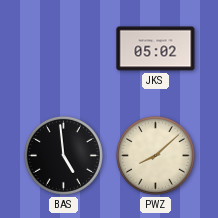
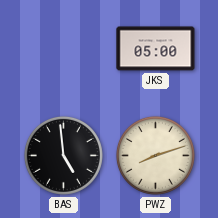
JKS: 05:02 -> 05:00 (156, 49)
PWZ: 8:08 -> 8:12 (155, 155)
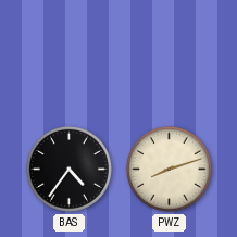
JKS: 05:00 -> none (156, 49)
BAS: 4:59 -> 4:36 (68, 169)
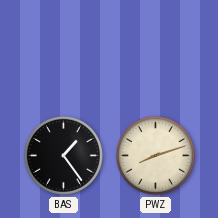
BAS: 4:36 -> 1:24 (63, 155)
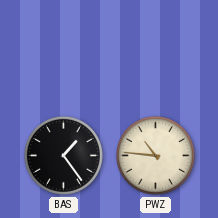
PWZ: 8:12 -> 10:46 (155, 155)
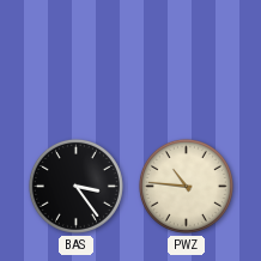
BAS: 1:24 -> 3:24 (75, 186)
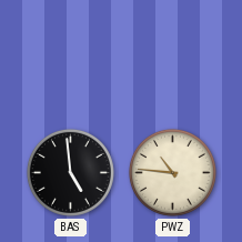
BAS: 3:24 -> 4:59 (70, 172)
